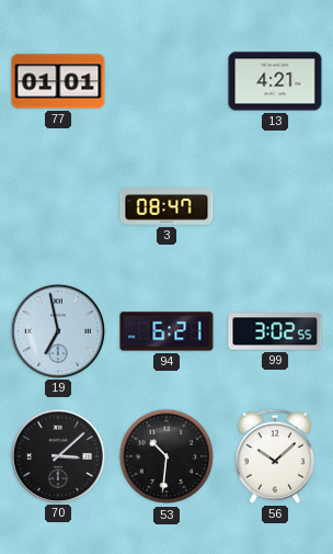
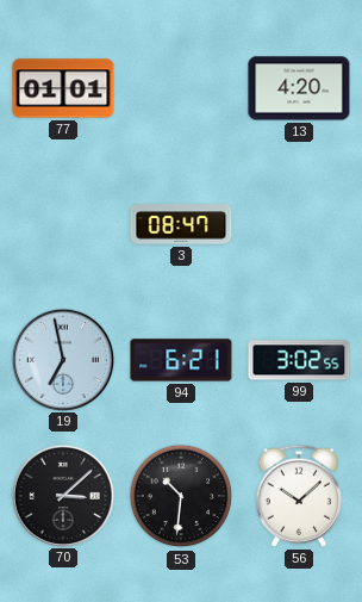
13: 4:21 -> 4:20 (299, 88)
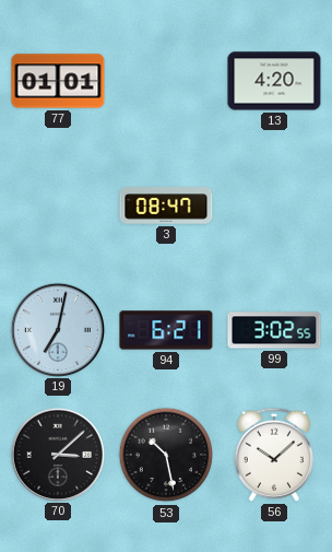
19: 6:58 -> 7:02 (57, 329)
53: 10:31 -> 10:28 (166, 455)
